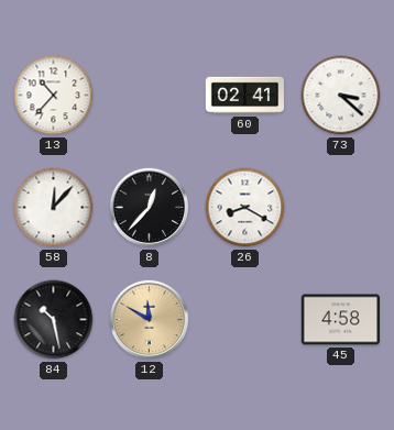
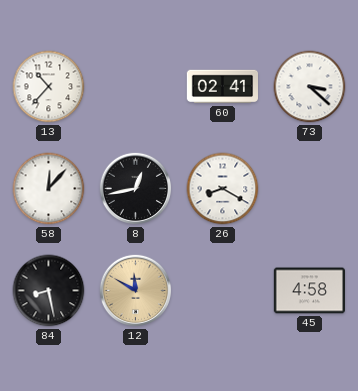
8: 12:37 -> 12:43 (136, 189)
84: 10:28 -> 8:28 (49, 291)
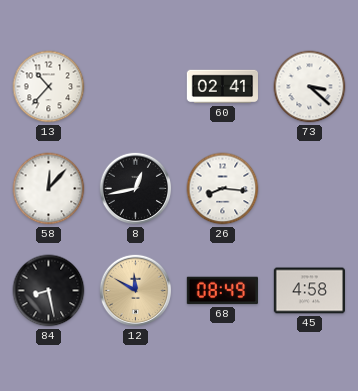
26: 8:20 -> 8:16 (223, 189)
68: none -> 08:49 (222, 291)
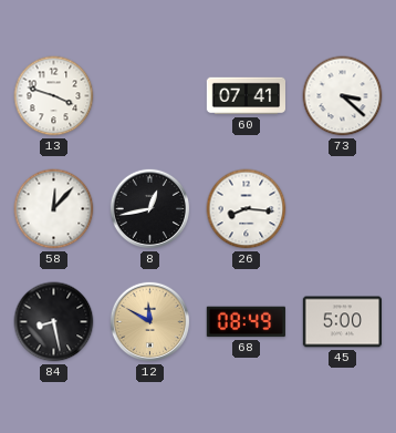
13: 10:37 -> 3:48 (54, 96)
60: 02:41 -> 07:41 (246, 96)
45: 4:58 -> 5:00 (342, 322)
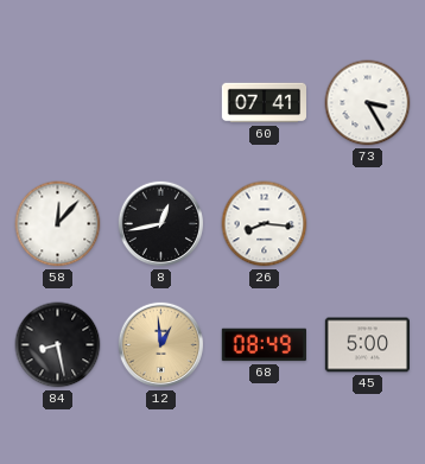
13: 3:48 -> none (54, 96)
73: 3:22 -> 3:25 (368, 103)
12: 11:50 -> 12:59 (161, 345)
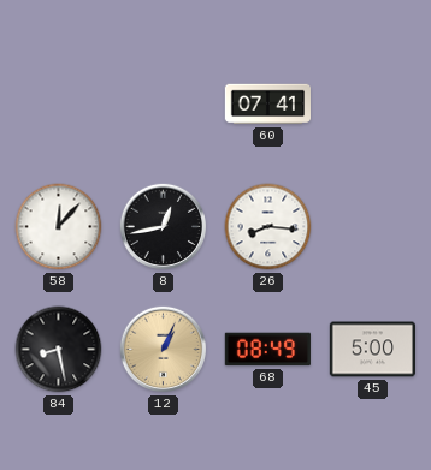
73: 3:25 -> none (368, 103)
12: 12:59 -> 1:04 (164, 350)
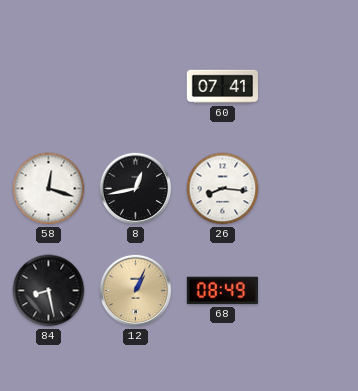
58: 12:07 -> 12:18 (49, 189)
45: 5:00 -> none (372, 350)
